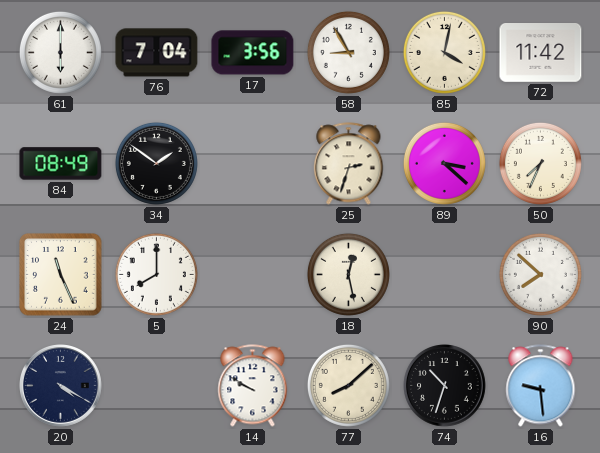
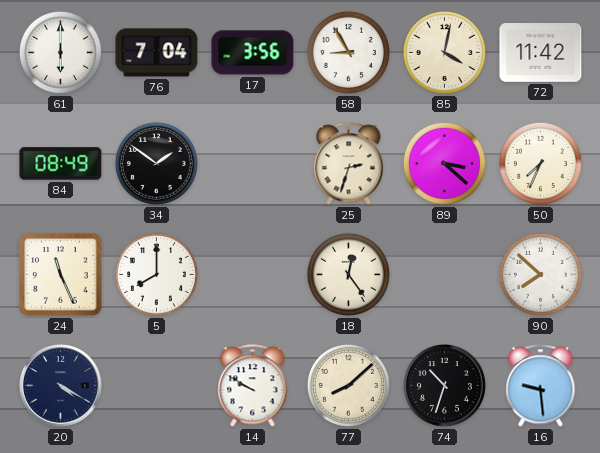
18: 12:28 -> 12:24 (348, 274)
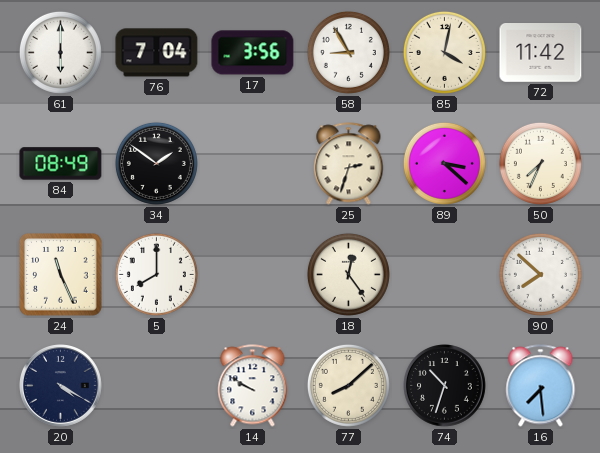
16: 9:29 -> 7:29 (541, 386)
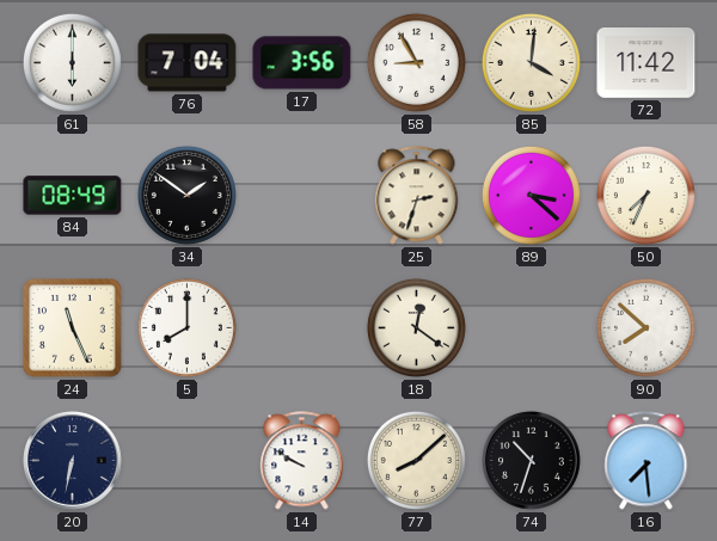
85: 4:02 -> 4:01 (531, 62)
18: 12:24 -> 12:21 (416, 327)
20: 4:20 -> 6:32 (73, 461)
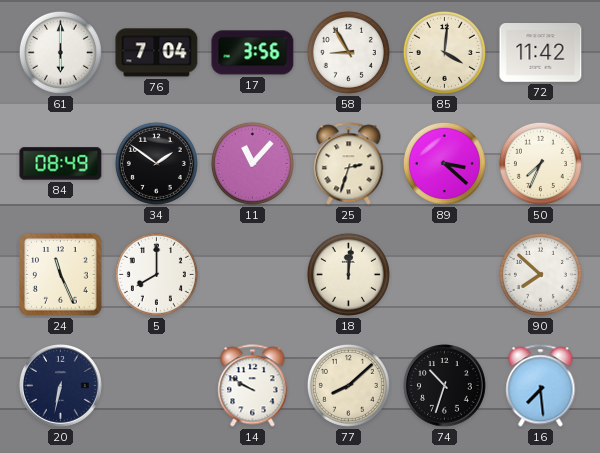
11: none -> 11:07 (252, 163)
18: 12:21 -> 12:01 (348, 274)
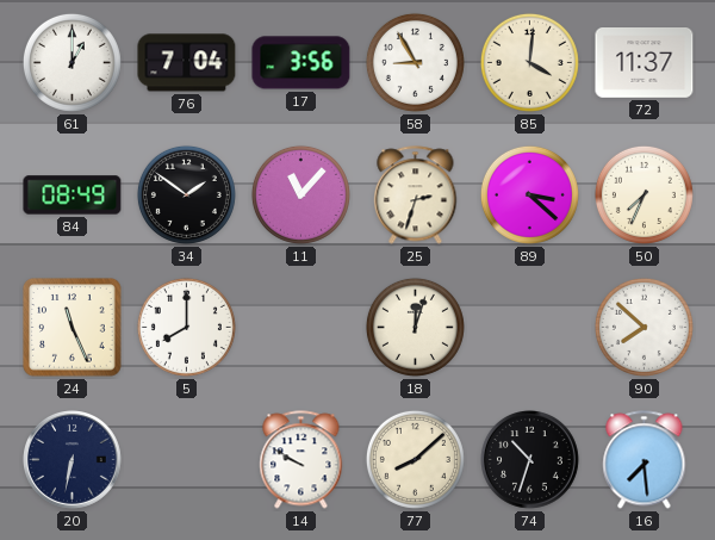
61: 6:00 -> 1:00 (71, 62)
72: 11:42 -> 11:37 (645, 63)
18: 12:01 -> 12:03 (415, 327)
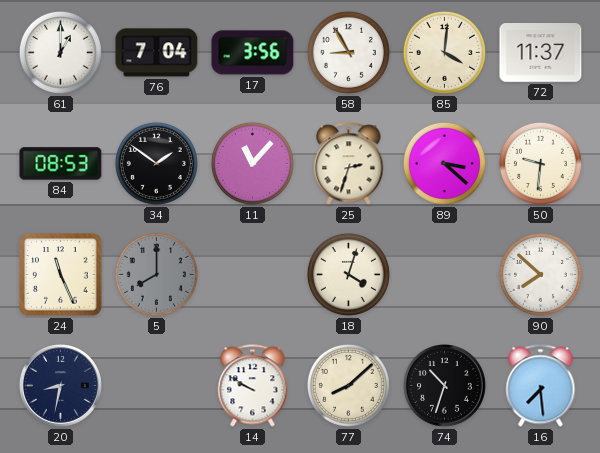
84: 08:49 -> 08:53 (61, 164)
50: 7:34 -> 9:31 (540, 163)
5 dial: white -> grey (156, 274)
18: 12:03 -> 4:03 (348, 274)
20: 6:32 -> 8:32 (61, 386)
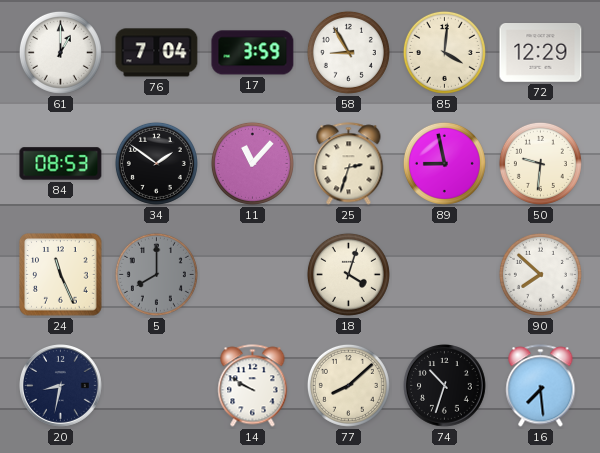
17: 3:56 -> 3:59 (253, 53)
72: 11:37 -> 12:29 (541, 53)
89: 3:22 -> 8:58 (444, 163)
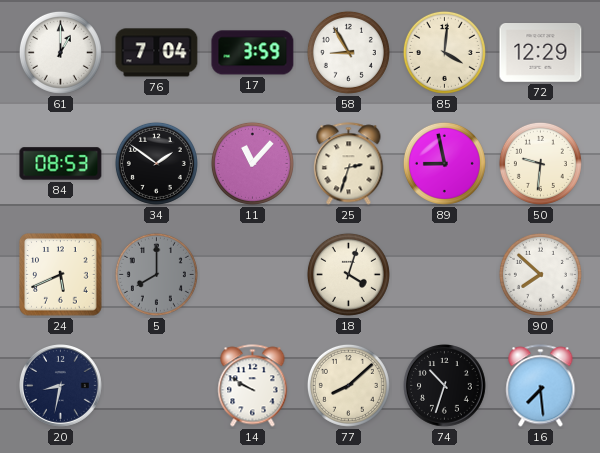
24: 11:26 -> 5:41 (61, 275)
